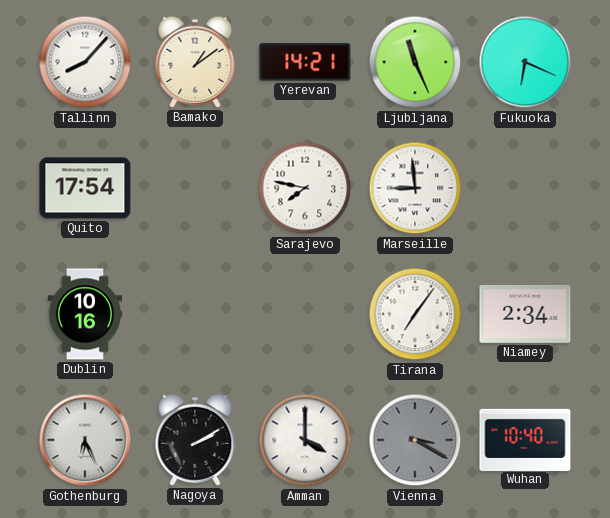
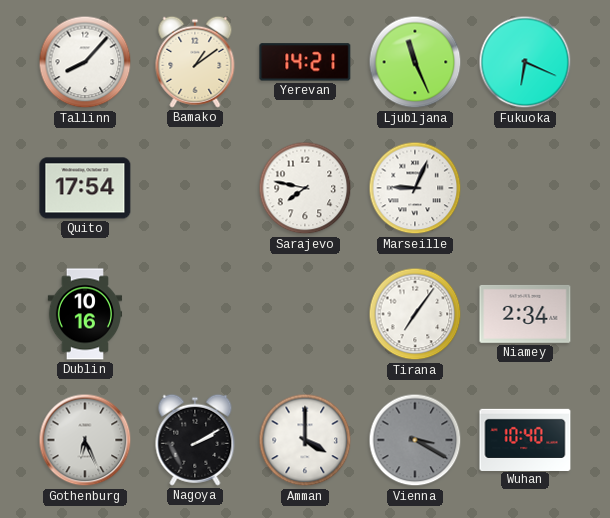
Marseille: 8:59 -> 9:04 (415, 188)
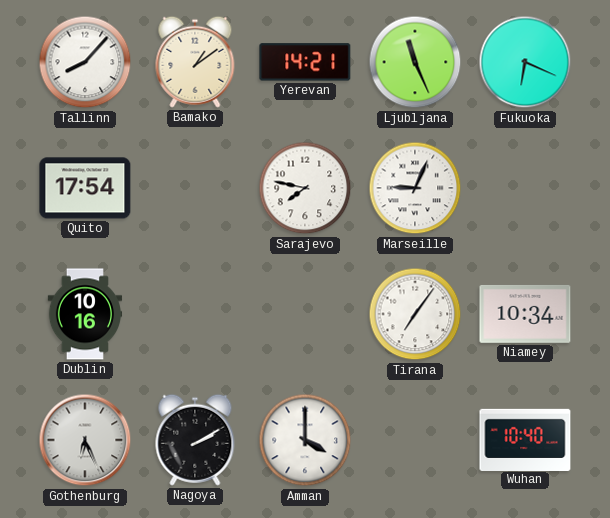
Niamey: 2:34 -> 10:34 (525, 314)
Vienna: 3:20 -> none (415, 440)
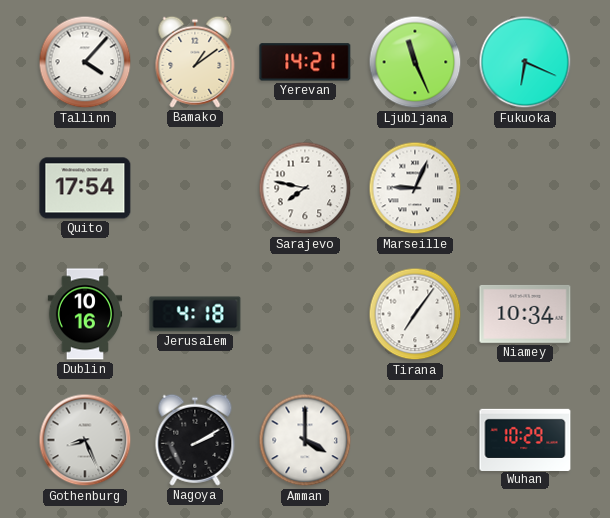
Tallinn: 8:07 -> 4:07 (85, 62)
Jerusalem: none -> 4:18 (195, 314)
Gothenburg: 6:26 -> 8:26 (85, 440)
Wuhan: 10:40 -> 10:29 (525, 439)
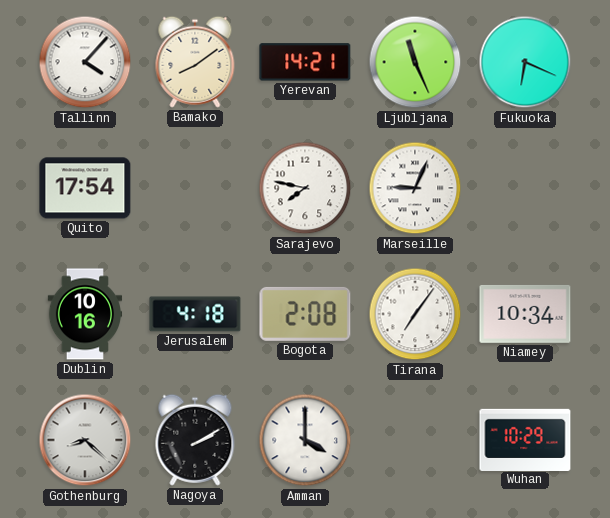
Bamako: 1:09 -> 8:09 (195, 62)
Bogota: none -> 2:08 (305, 314)
Gothenburg: 8:26 -> 8:22 (85, 440)
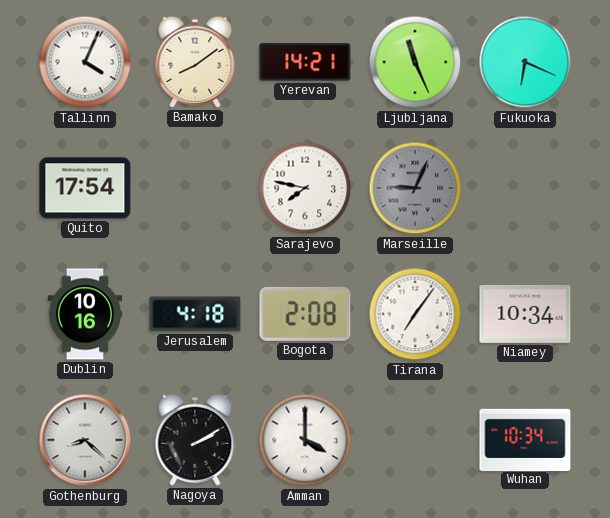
Tallinn: 4:07 -> 4:04 (85, 62)
Marseille dial: white -> grey (415, 188)
Wuhan: 10:29 -> 10:34 (525, 439)
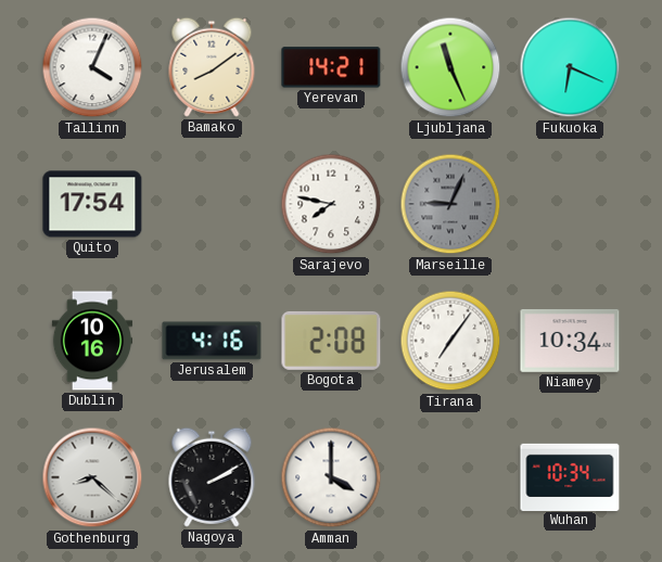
Jerusalem: 4:18 -> 4:16 (212, 341)
